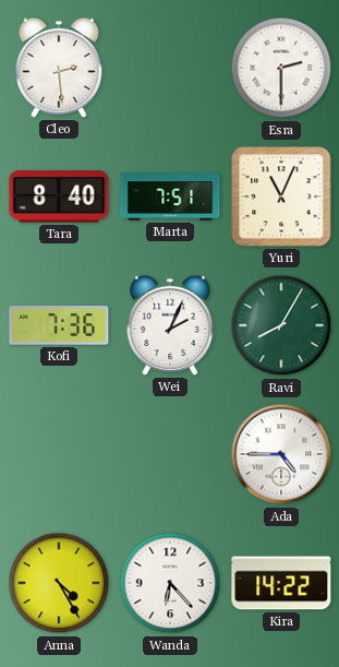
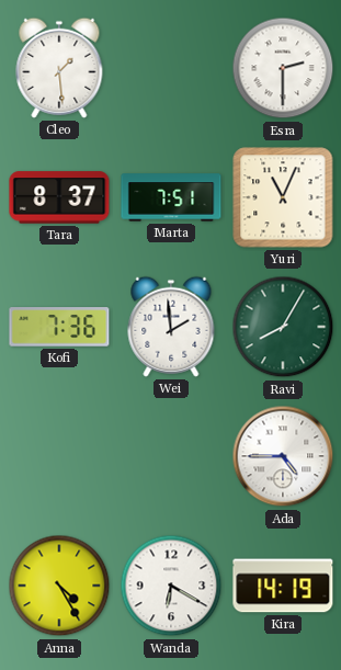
Cleo: 2:29 -> 1:29 (59, 68)
Tara: 8:40 -> 8:37 (59, 197)
Wei: 2:04 -> 1:59 (171, 327)
Wanda: 6:23 -> 6:20 (171, 586)
Kira: 14:22 -> 14:19 (283, 586)
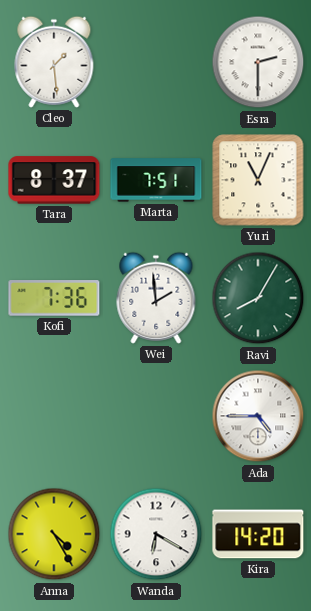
Kira: 14:19 -> 14:20 (258, 534)
